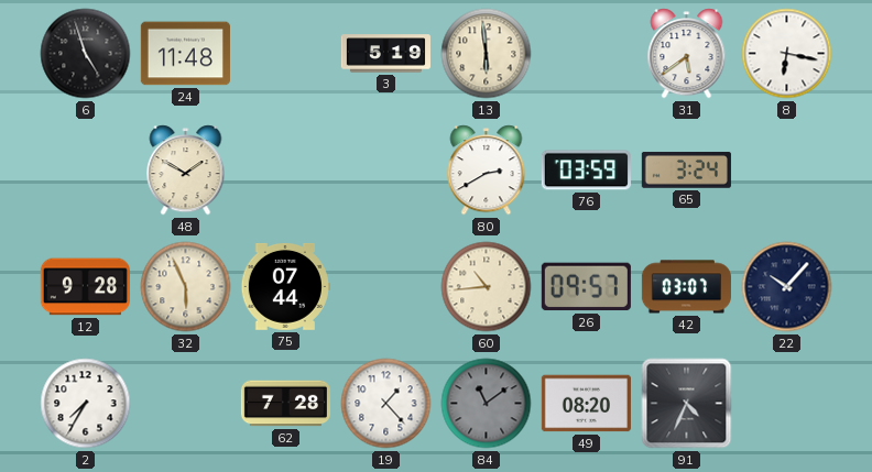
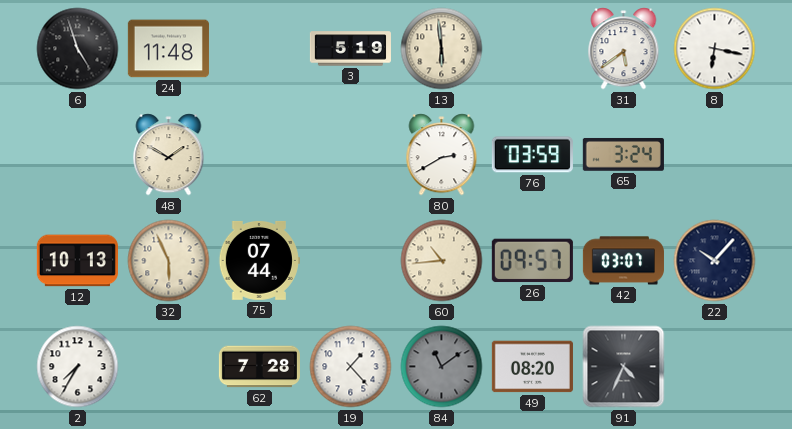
12: 9:28 -> 10:13 (77, 261)
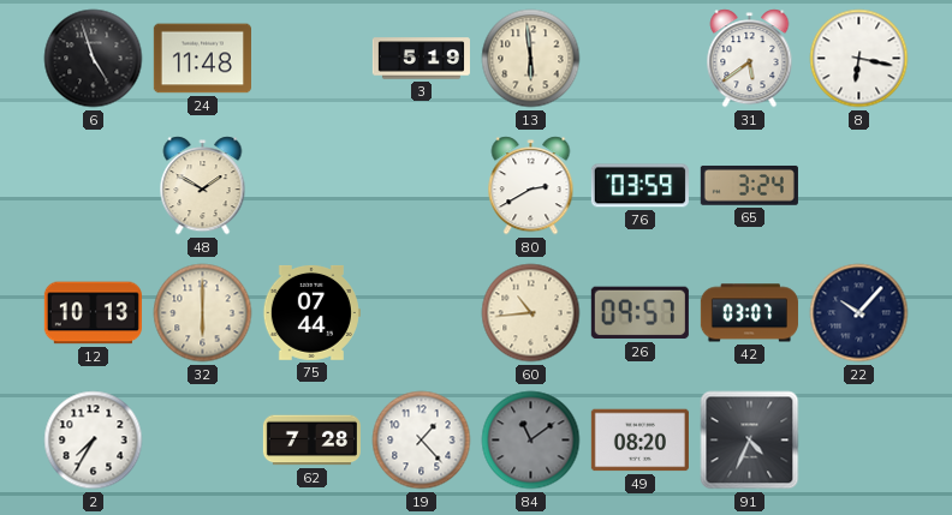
32: 5:56 -> 6:00 (203, 313)
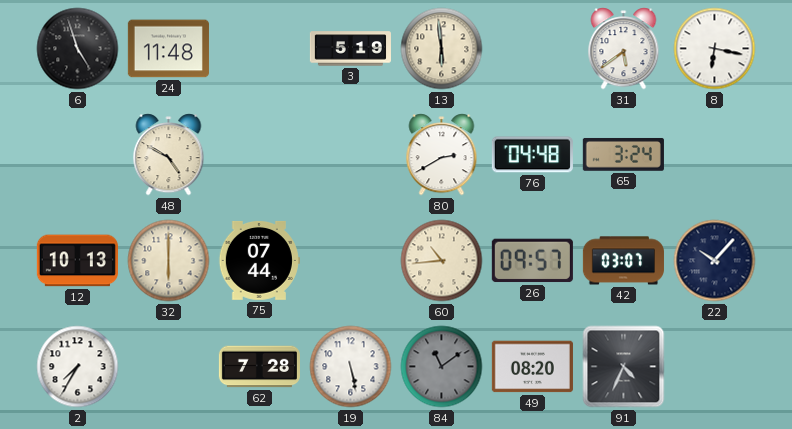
48: 1:50 -> 4:50 (169, 155)
76: 03:59 -> 04:48 (532, 155)
19: 1:23 -> 5:28 (351, 367)
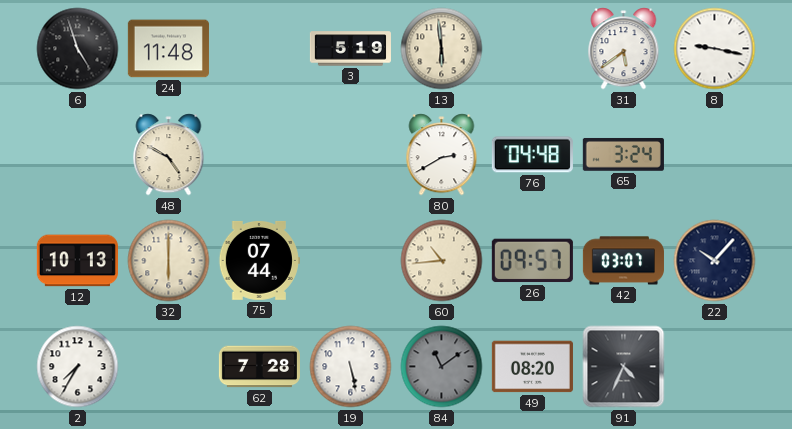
8: 6:17 -> 9:17 (715, 49)
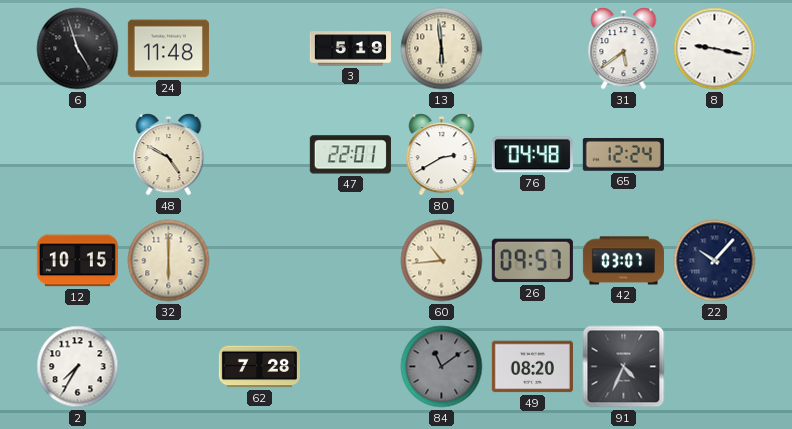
47: none -> 22:01 (350, 155)
65: 3:24 -> 12:24 (623, 155)
12: 10:13 -> 10:15 (77, 261)
75: 07:44 -> none (259, 260)
19: 5:28 -> none (351, 367)
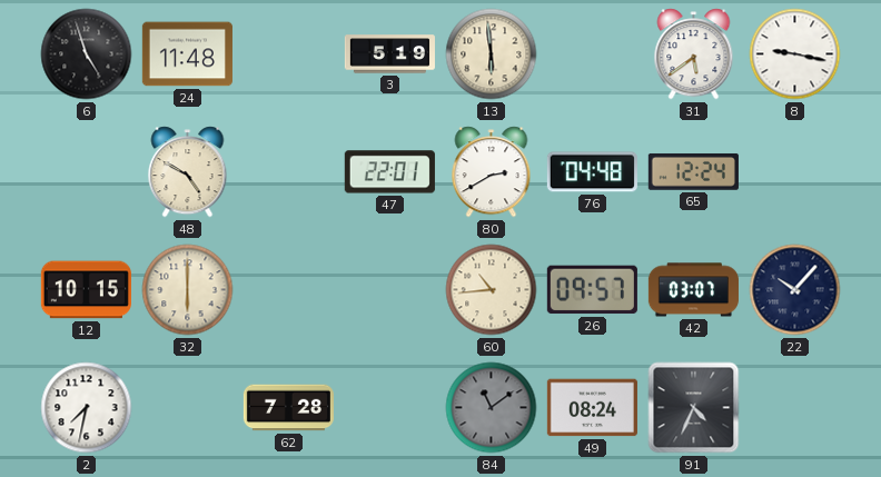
2: 7:35 -> 7:32 (87, 408)
49: 08:20 -> 08:24 (592, 408)
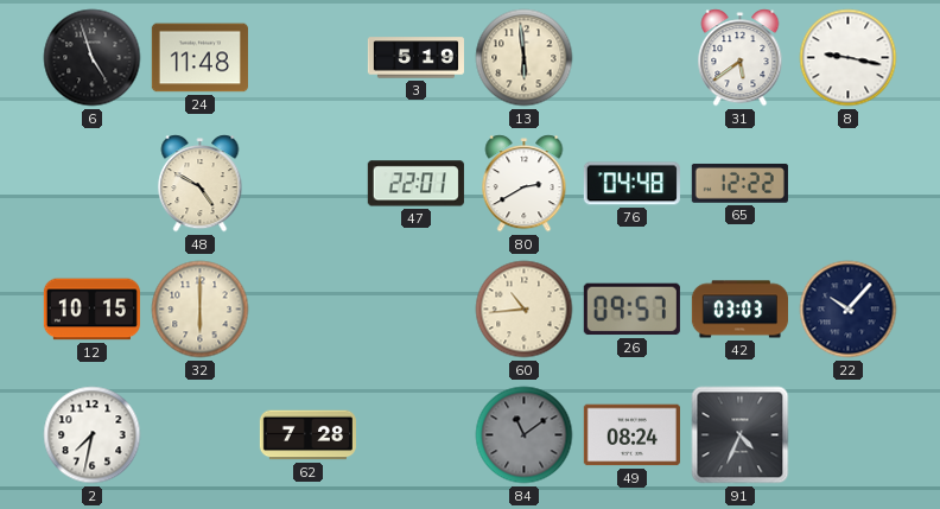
65: 12:24 -> 12:22 (739, 184)
42: 03:07 -> 03:03 (739, 310)
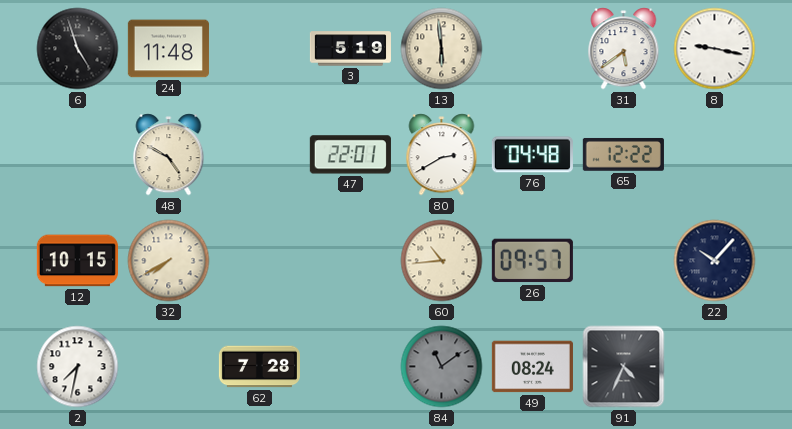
32: 6:00 -> 7:40 (169, 261)
42: 03:03 -> none (739, 310)
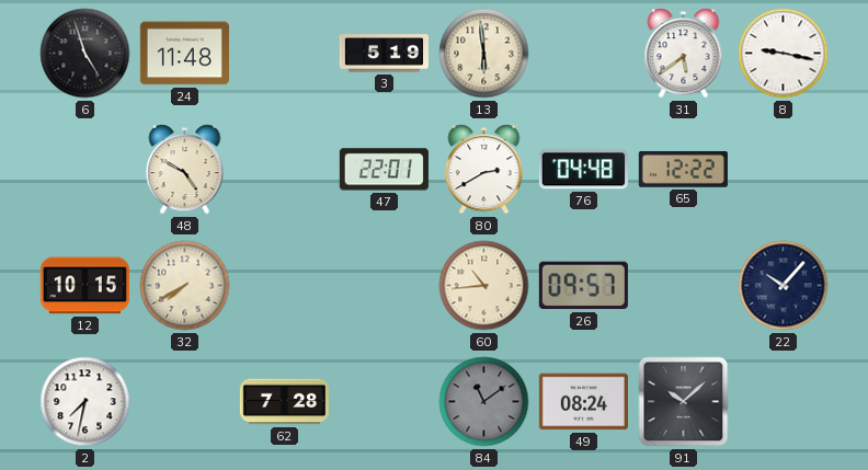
91: 4:34 -> 10:08 (684, 402)
